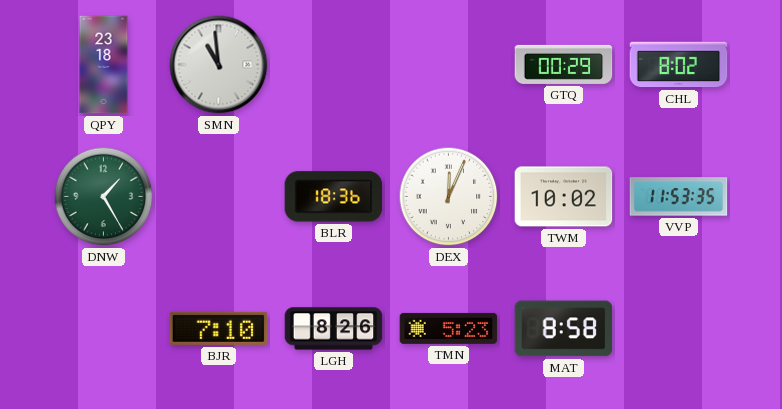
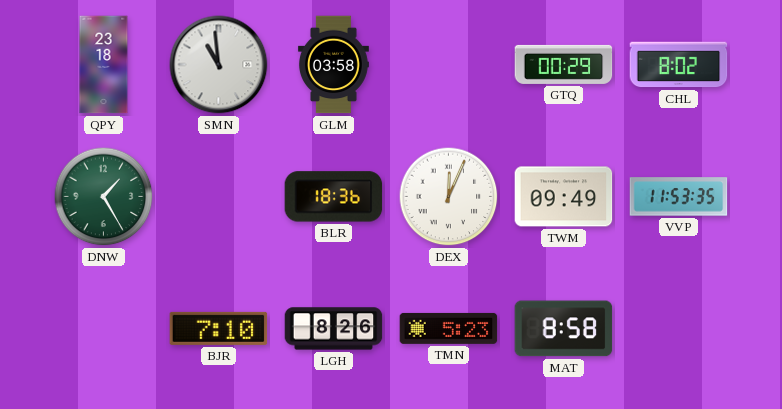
GLM: none -> 03:58 (333, 65)
TWM: 10:02 -> 09:49 (564, 197)
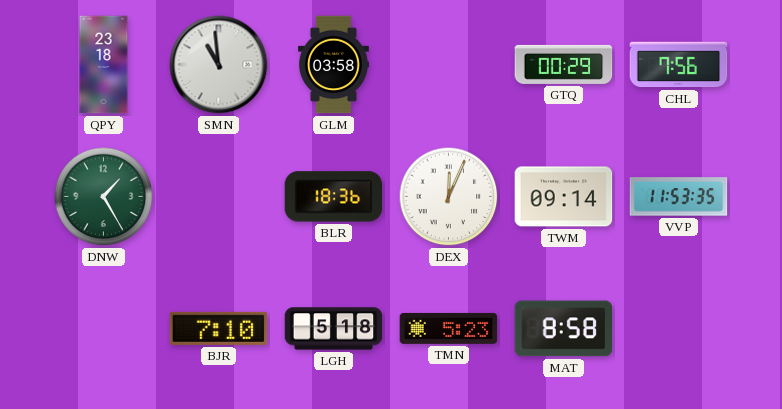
CHL: 8:02 -> 7:56 (679, 65)
TWM: 09:49 -> 09:14 (564, 197)
LGH: 8:26 -> 5:18 (334, 329)
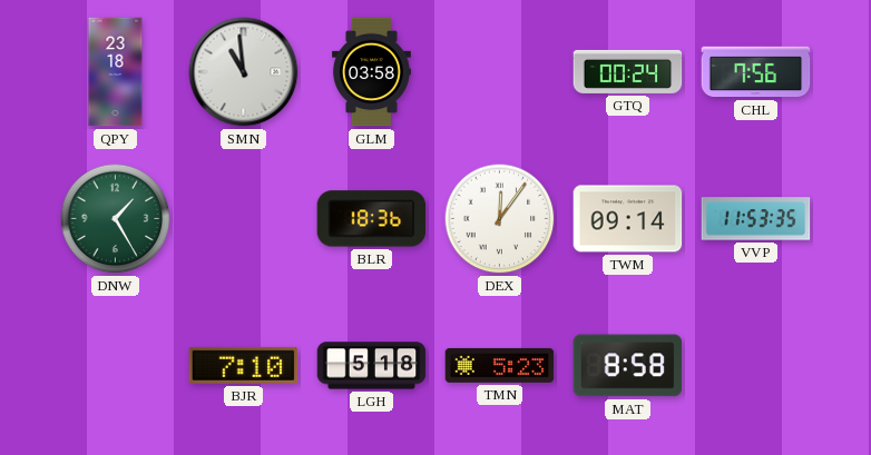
GTQ: 00:29 -> 00:24 (628, 71)
DEX: 12:04 -> 12:06 (500, 219)
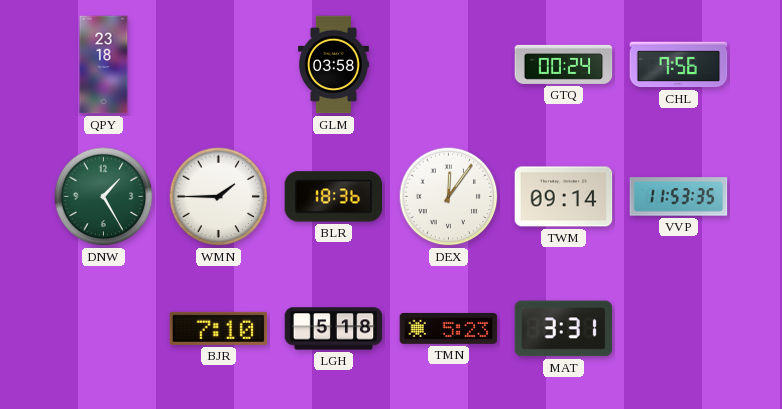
SMN: 10:59 -> none (244, 72)
WMN: none -> 1:45 (219, 197)
MAT: 8:58 -> 3:31 (564, 329)
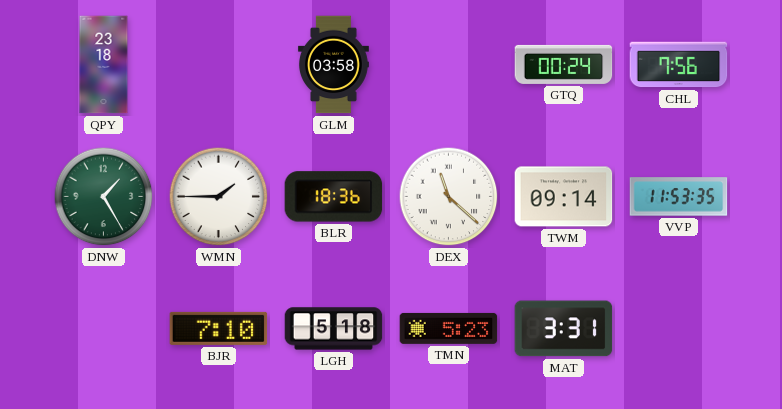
DEX: 12:06 -> 11:22 (449, 197)
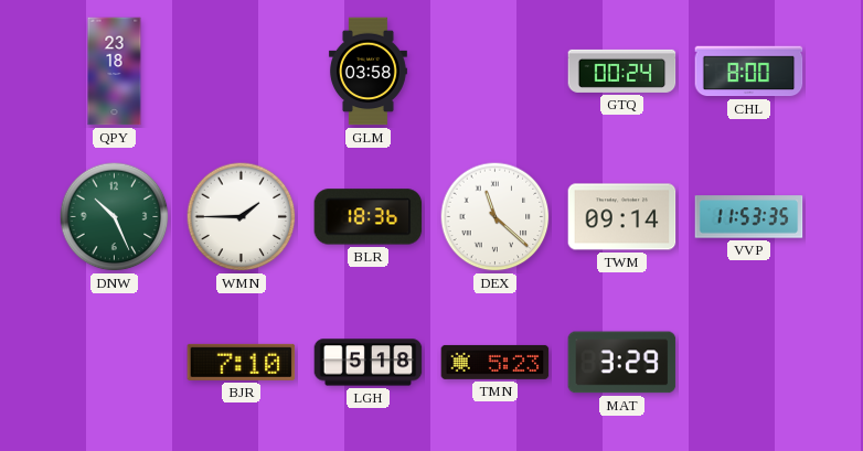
CHL: 7:56 -> 8:00 (749, 72)
DNW: 1:25 -> 10:26 (115, 217)
MAT: 3:31 -> 3:29 (622, 363)
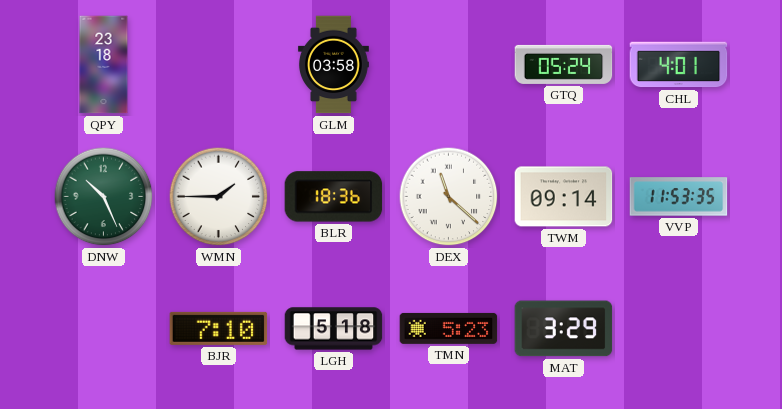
GTQ: 00:24 -> 05:24 (564, 64)
CHL: 8:00 -> 4:01 (679, 65)
